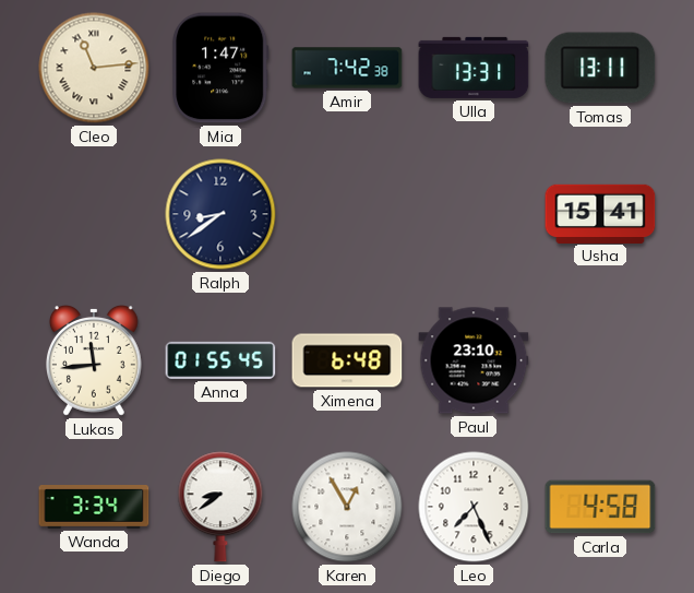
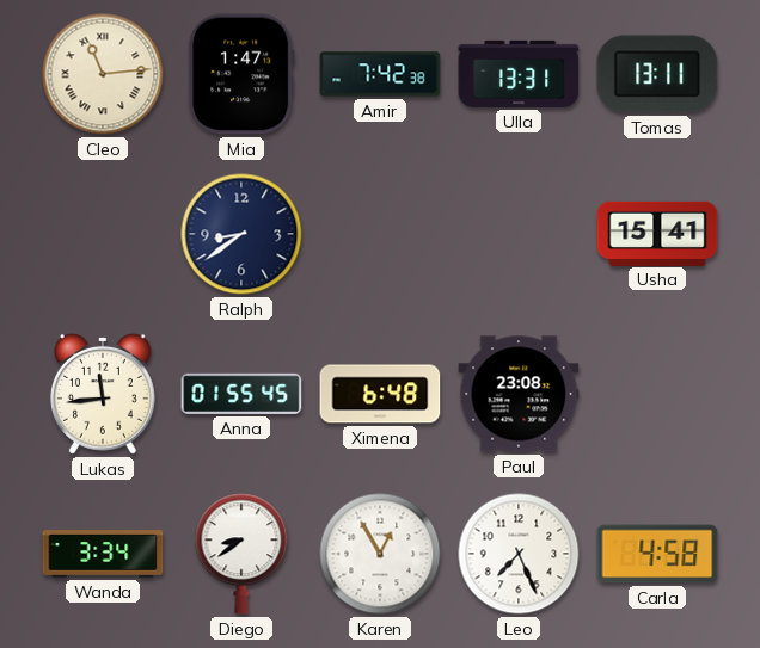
Paul: 23:10 -> 23:08 (519, 394)
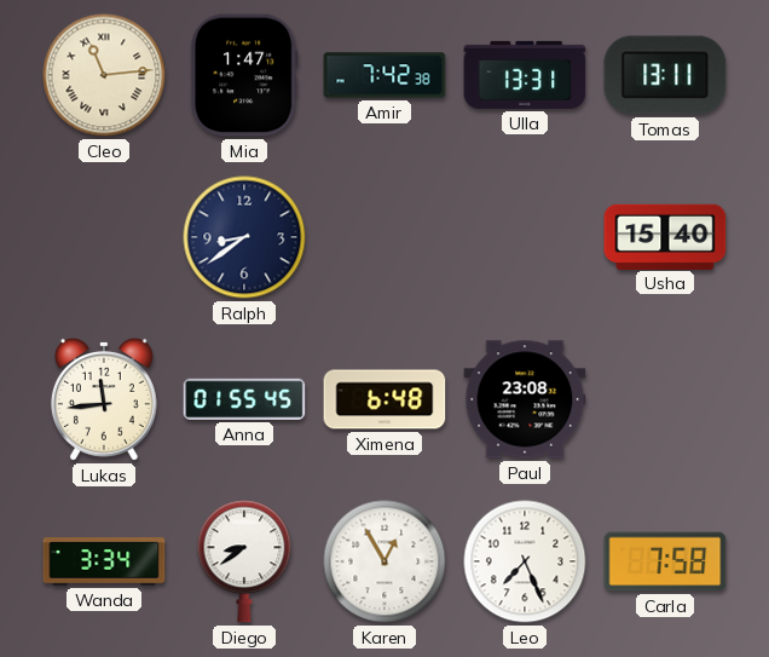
Usha: 15:41 -> 15:40 (665, 236)
Carla: 4:58 -> 7:58 (665, 561)
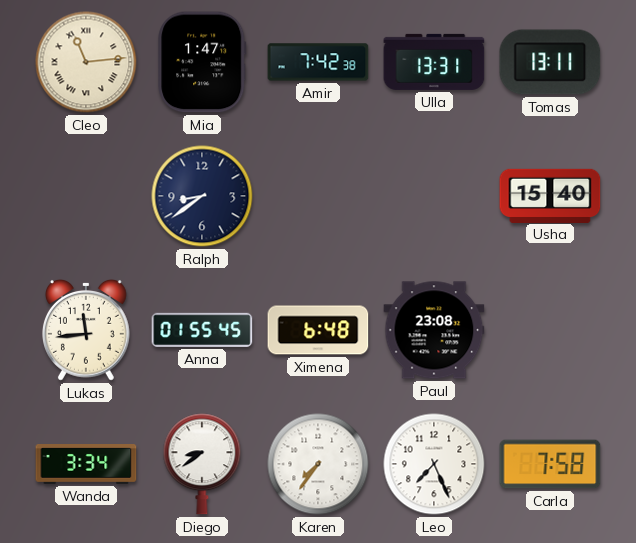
Karen: 12:55 -> 7:36 (318, 464)
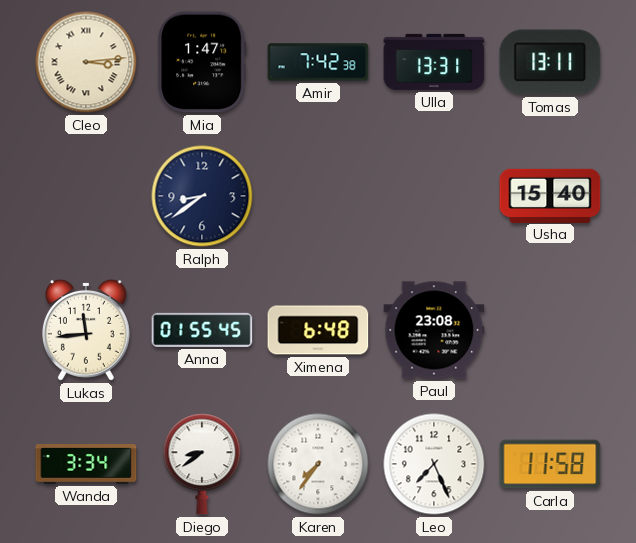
Cleo: 11:14 -> 3:14 (86, 62)
Carla: 7:58 -> 11:58 (550, 464)
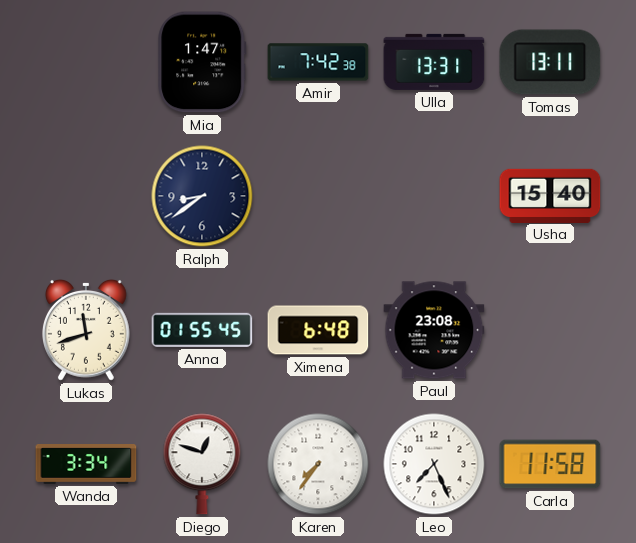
Cleo: 3:14 -> none (86, 62)
Lukas: 11:44 -> 11:42 (86, 330)
Diego: 8:39 -> 12:48 (202, 464)
